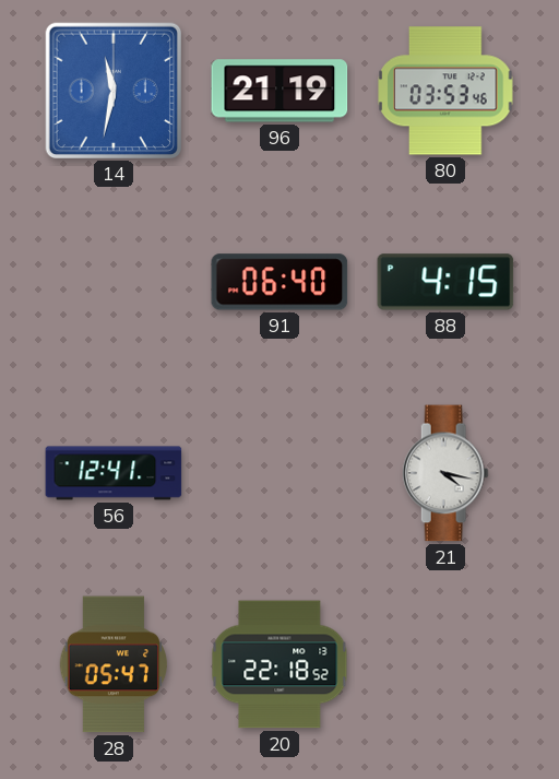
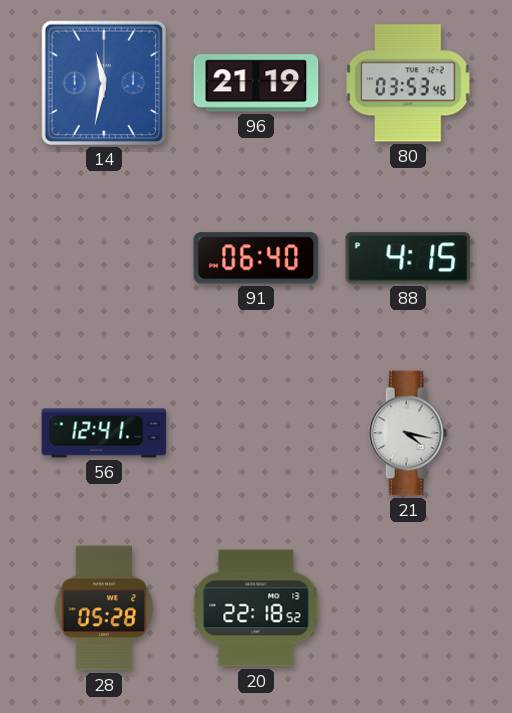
28: 05:47 -> 05:28 (103, 608)
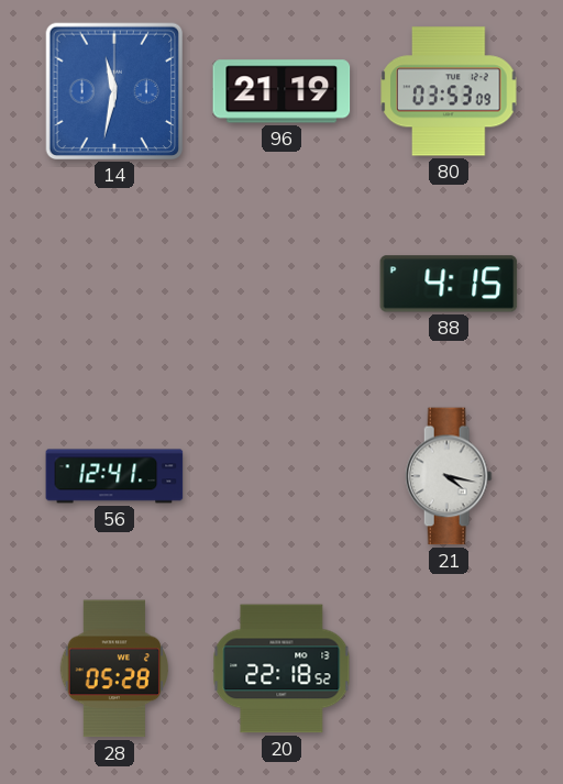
80: 03:53:46 -> 03:53:09 (449, 91)
91: 06:40 -> none (256, 258)
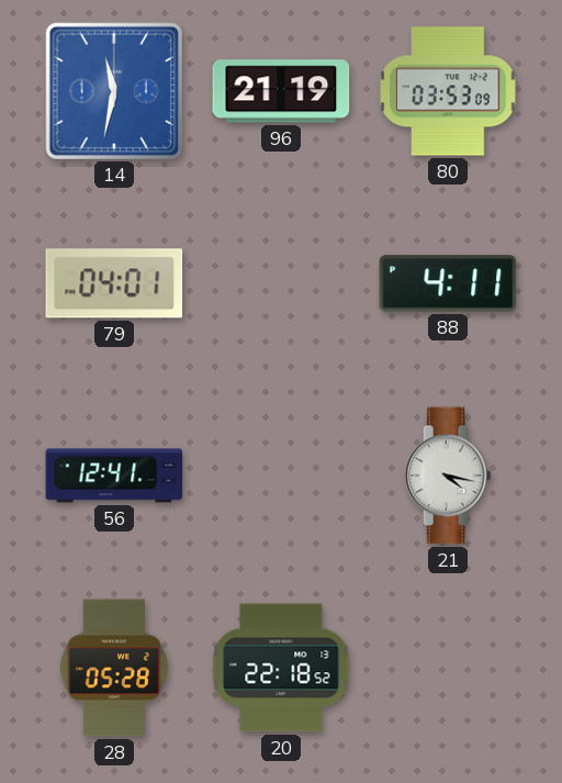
79: none -> 04:01 (114, 283)
88: 4:15 -> 4:11 (448, 283)
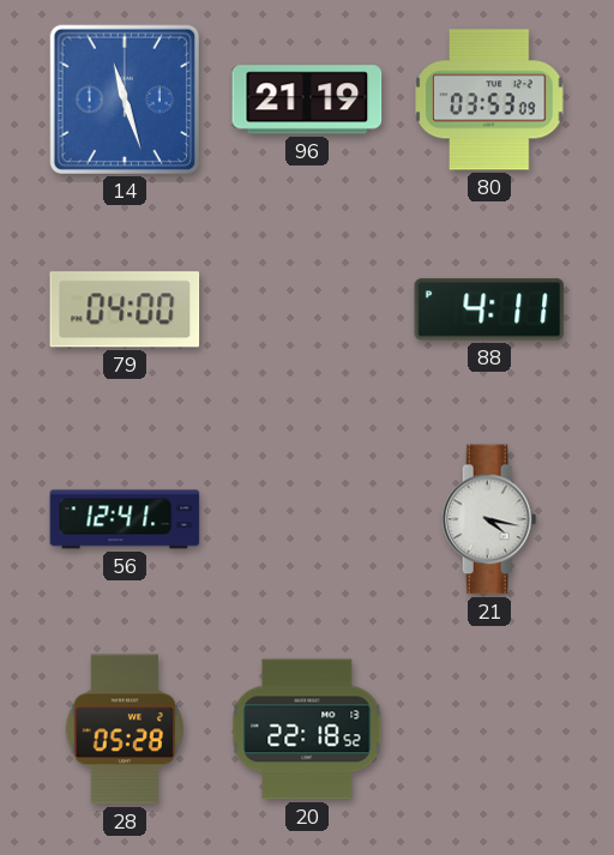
14: 11:32 -> 11:27 (124, 98)
79: 04:01 -> 04:00 (125, 309)
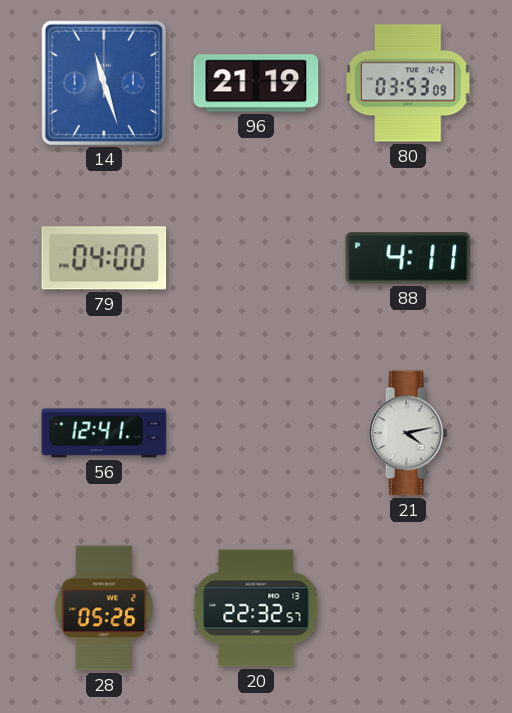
21: 4:17 -> 4:13 (408, 433)
28: 05:28 -> 05:26 (103, 608)
20: 22:18 -> 22:32 (256, 608)
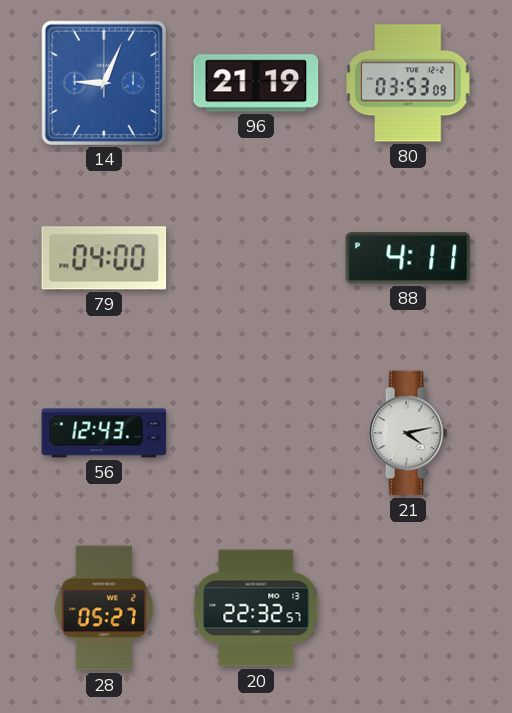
14: 11:27 -> 9:04 (103, 82)
56: 12:41 -> 12:43 (104, 433)
28: 05:26 -> 05:27 (103, 608)
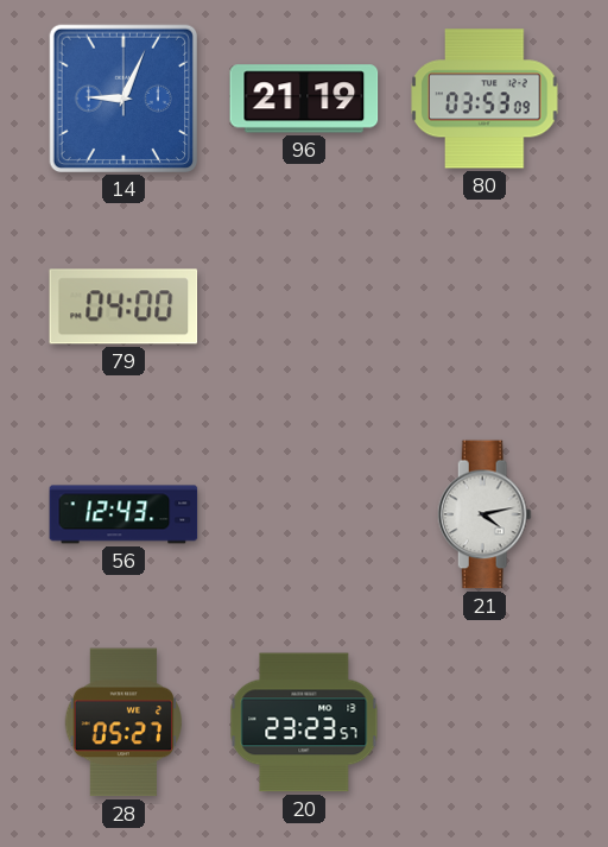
88: 4:11 -> none (408, 258)
20: 22:32 -> 23:23 (304, 722)
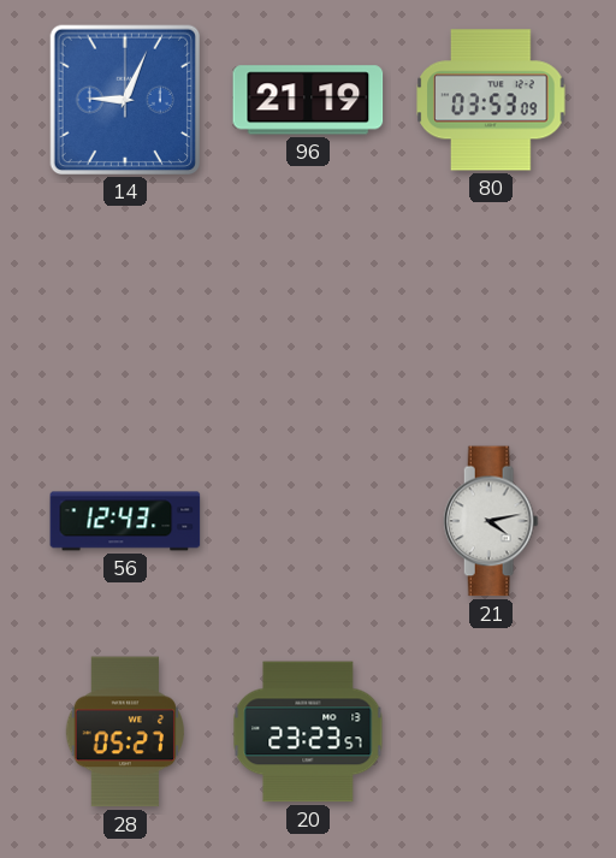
79: 04:00 -> none (123, 306)
